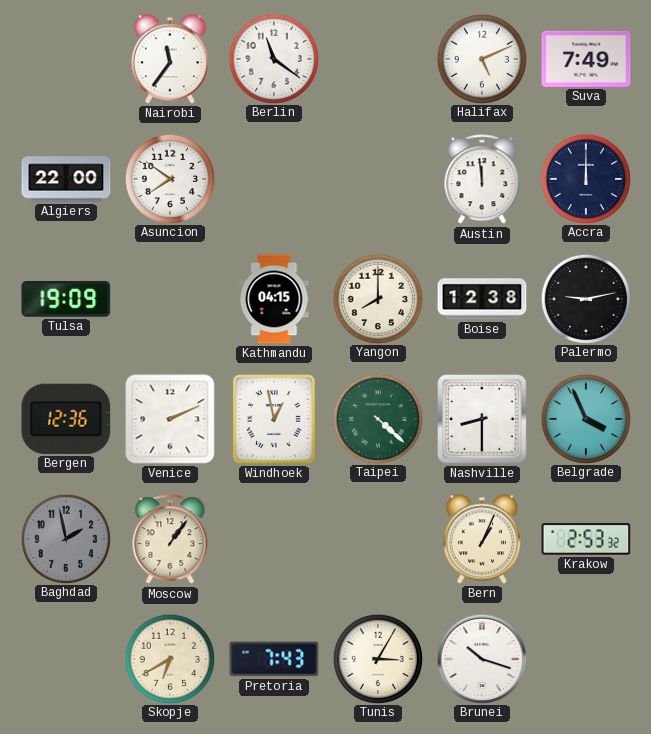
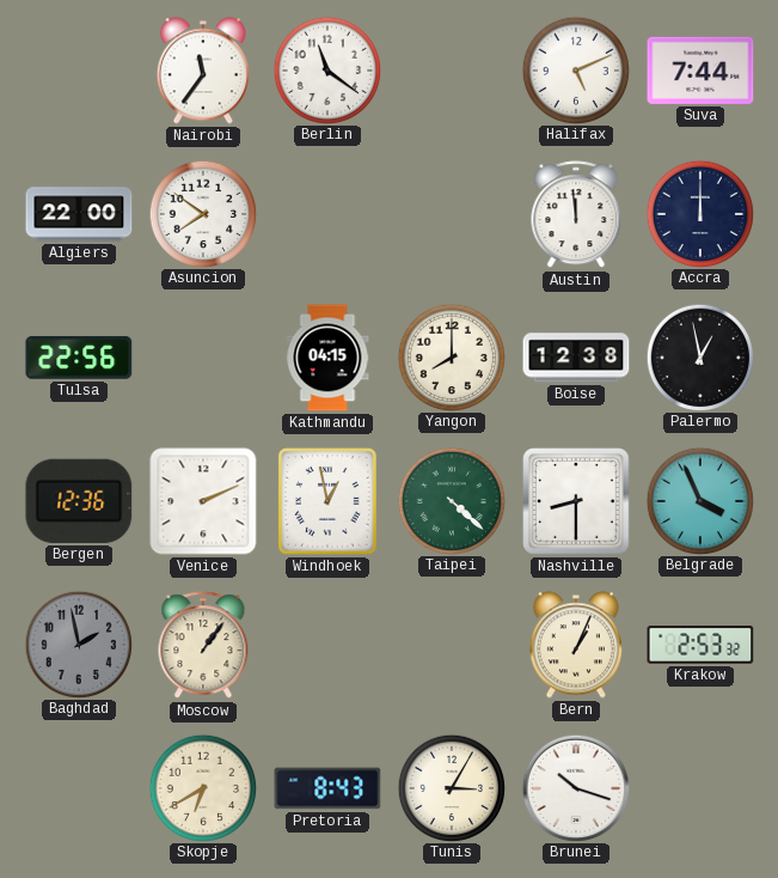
Suva: 7:49 -> 7:44 (700, 71)
Tulsa: 19:09 -> 22:56 (79, 358)
Palermo: 9:13 -> 12:58 (699, 356)
Pretoria: 7:43 -> 8:43 (327, 788)
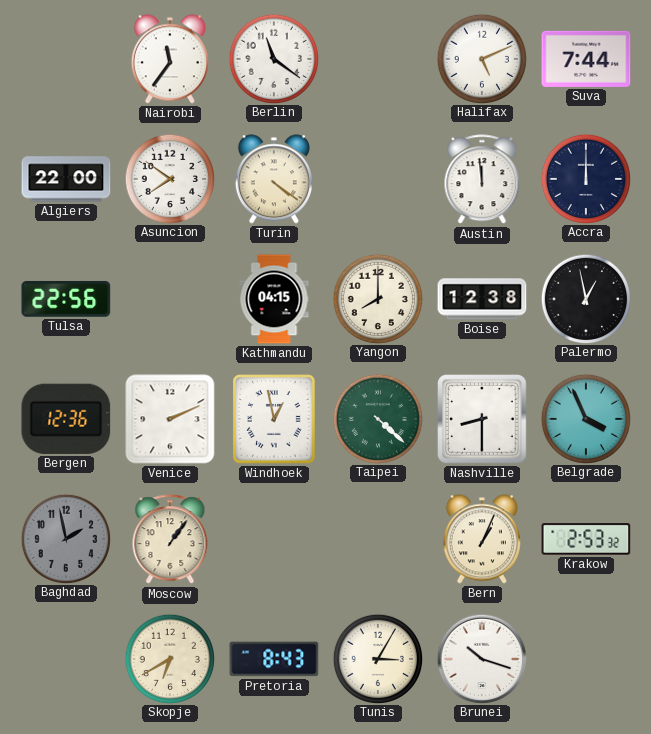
Turin: none -> 4:21 (274, 179)
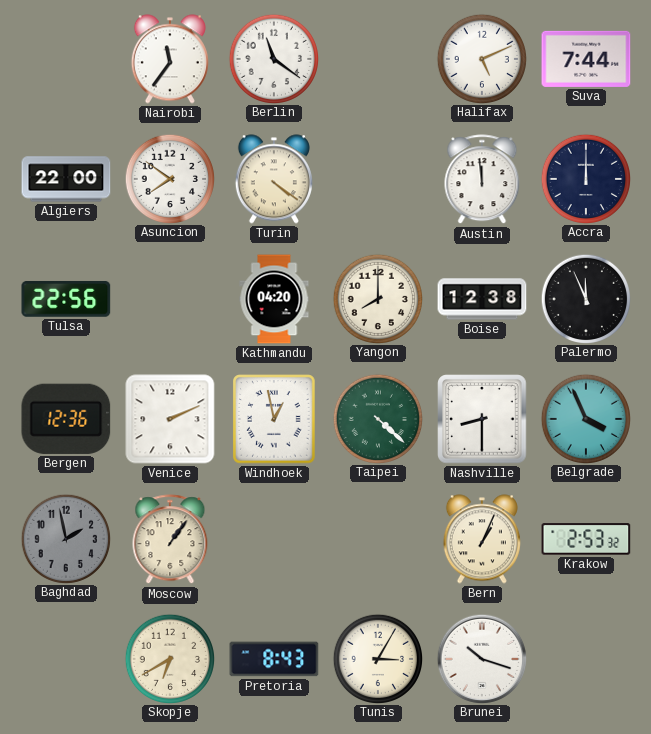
Kathmandu: 04:15 -> 04:20 (274, 299)
Palermo: 12:58 -> 11:56 (585, 298)
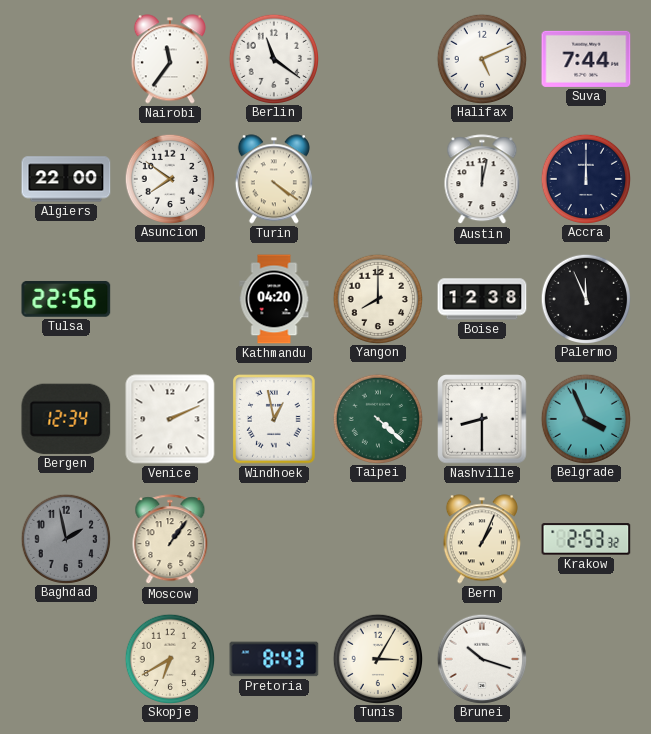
Austin: 11:59 -> 12:02 (482, 180)
Bergen: 12:36 -> 12:34 (66, 419)
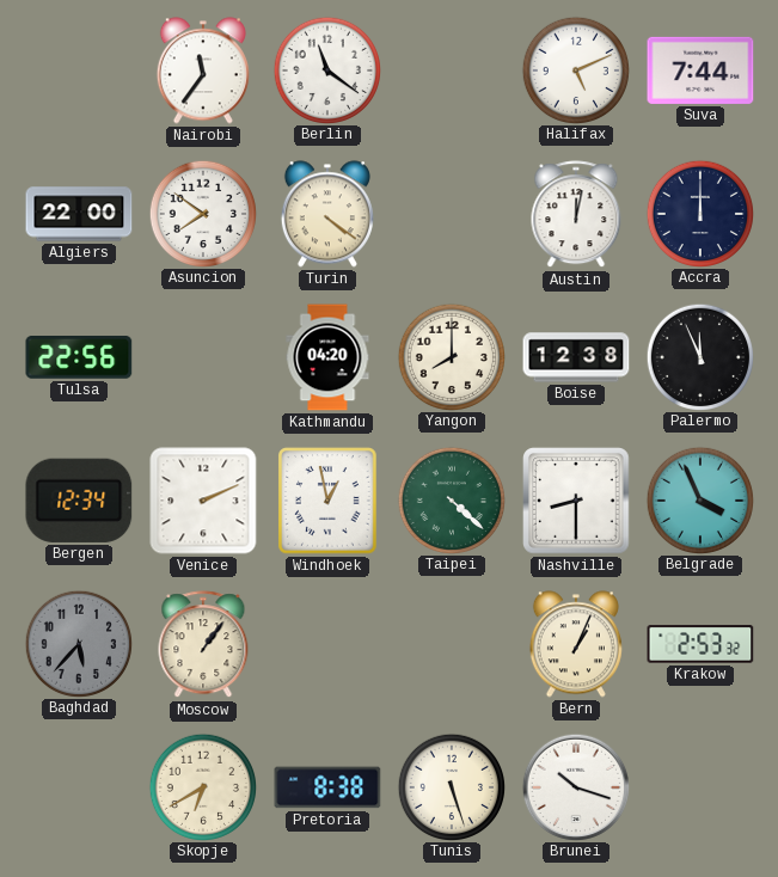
Baghdad: 1:58 -> 5:37 (78, 643)
Pretoria: 8:43 -> 8:38 (327, 787)
Tunis: 3:05 -> 5:27 (451, 786)
